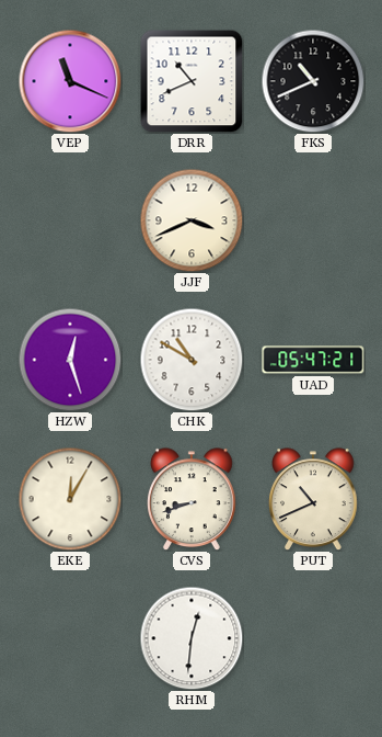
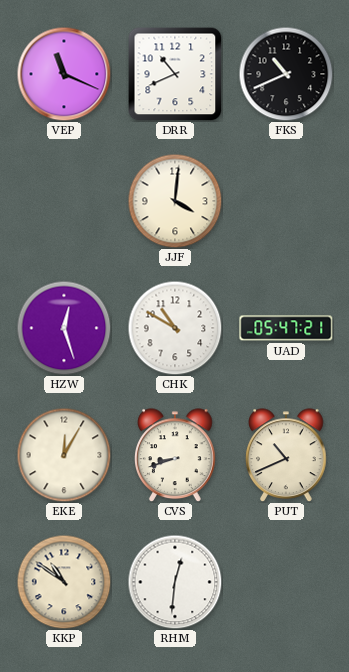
JJF: 3:41 -> 4:01 (175, 201)
KKP: none -> 10:51 (64, 582)
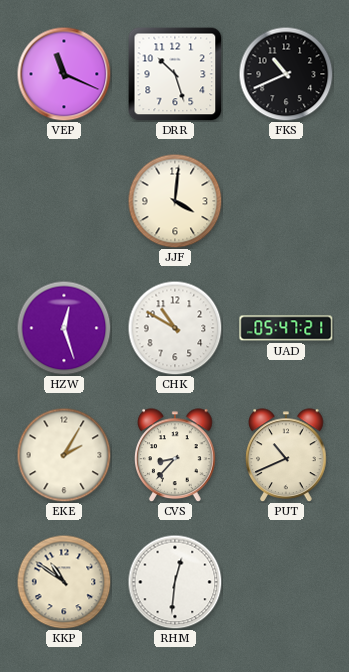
DRR: 10:41 -> 10:27 (175, 74)
EKE: 12:05 -> 2:05 (64, 455)
CVS: 8:42 -> 8:37 (176, 455)
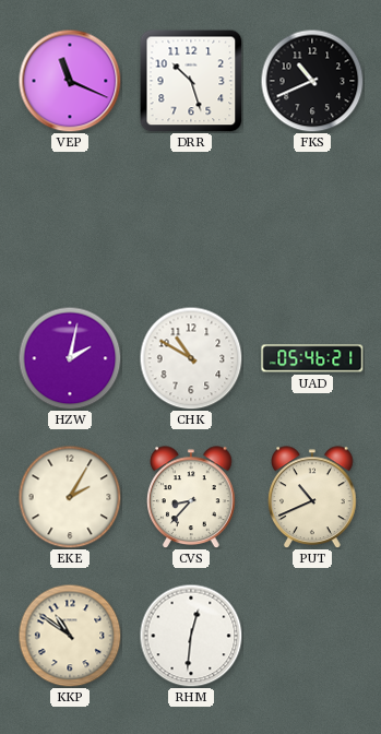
JJF: 4:01 -> none (175, 201)
HZW: 12:27 -> 2:02 (70, 358)
UAD: 05:47 -> 05:46 (312, 358)
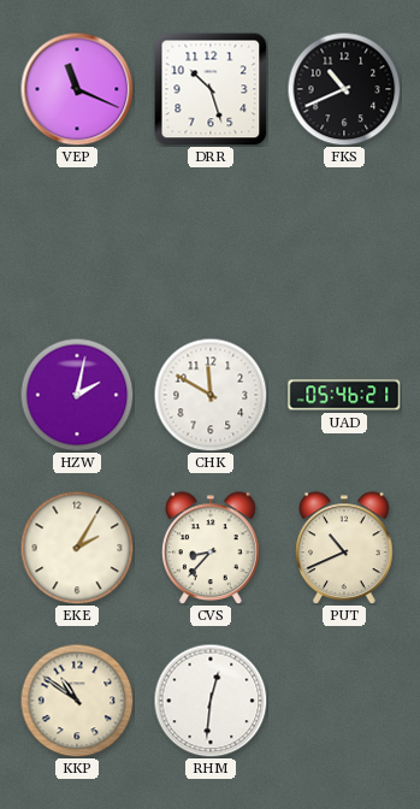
CHK: 10:50 -> 11:50 (211, 395)
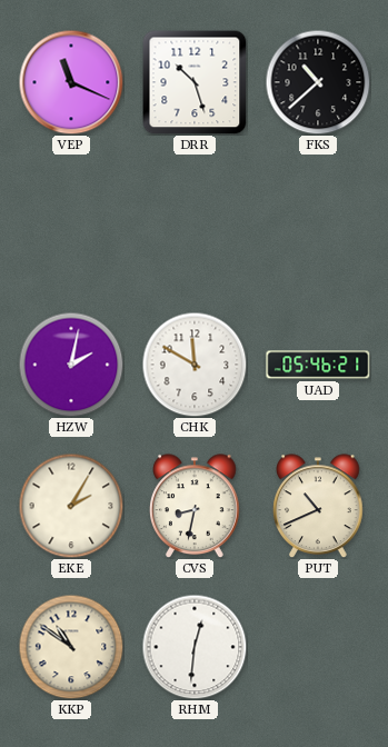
FKS: 10:41 -> 10:38 (318, 82)
CVS: 8:37 -> 8:32 (196, 506)
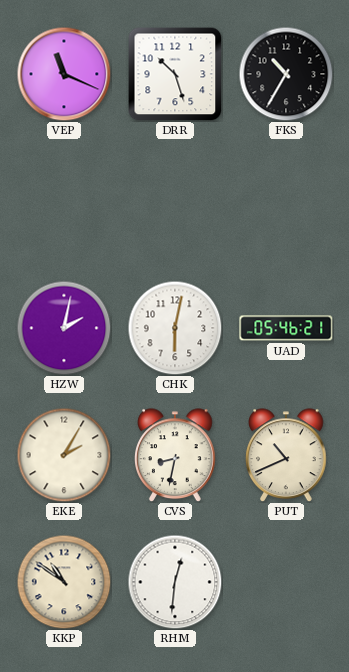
FKS: 10:38 -> 10:35 (286, 74)
CHK: 11:50 -> 6:02 (175, 328)
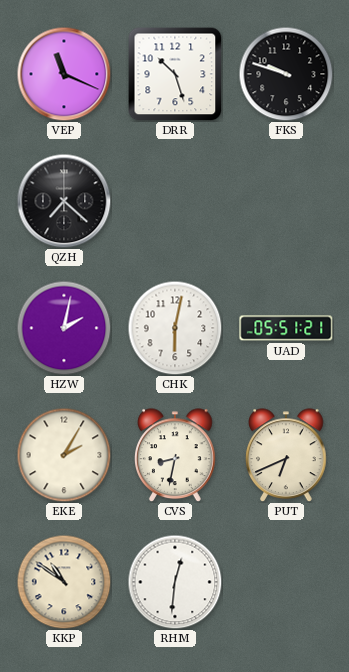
FKS: 10:35 -> 9:48 (286, 74)
QZH: none -> 7:22 (64, 201)
UAD: 05:46 -> 05:51 (286, 328)
PUT: 10:41 -> 6:41 (287, 455)
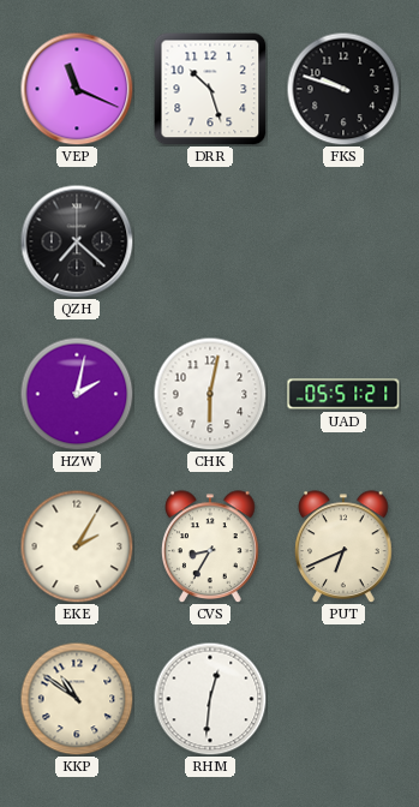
CVS: 8:32 -> 8:35 (211, 546)
